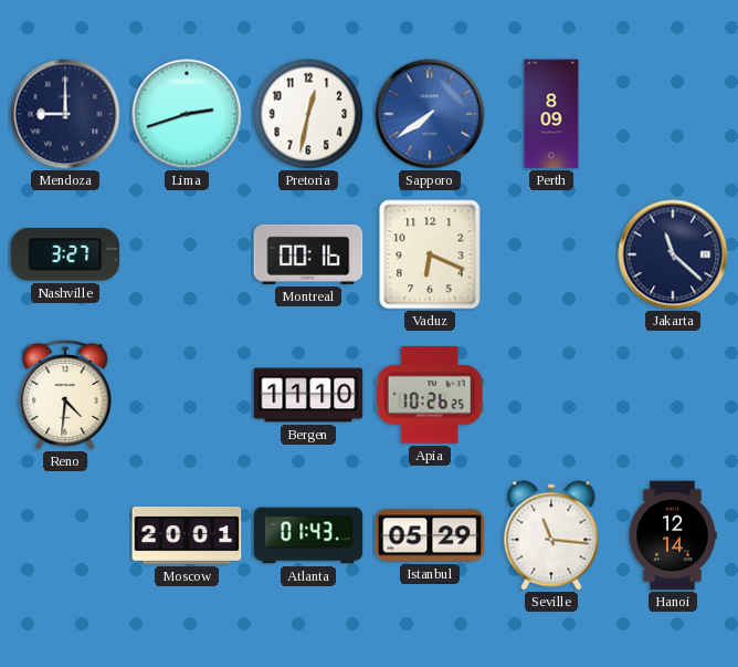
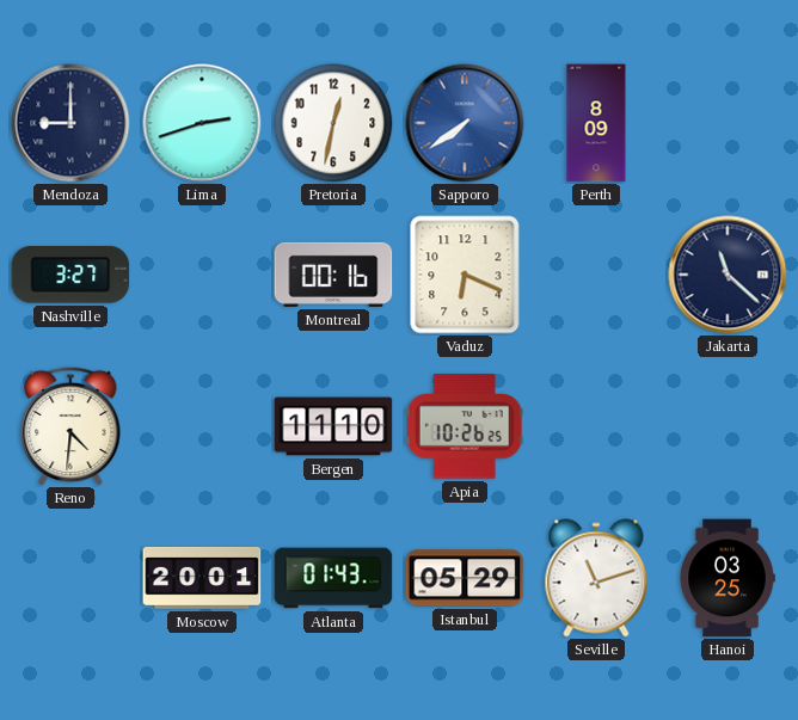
Seville: 11:16 -> 11:12 (596, 578)
Hanoi: 12:14 -> 03:25 (728, 578)
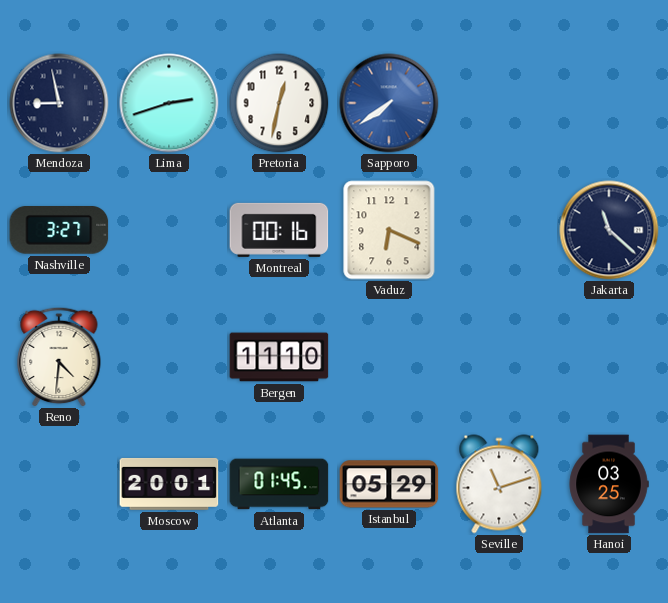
Mendoza: 9:00 -> 8:58 (59, 103)
Perth: 8:09 -> none (596, 123)
Apia: 10:26 -> none (465, 426)
Atlanta: 01:43 -> 01:45 (279, 484)
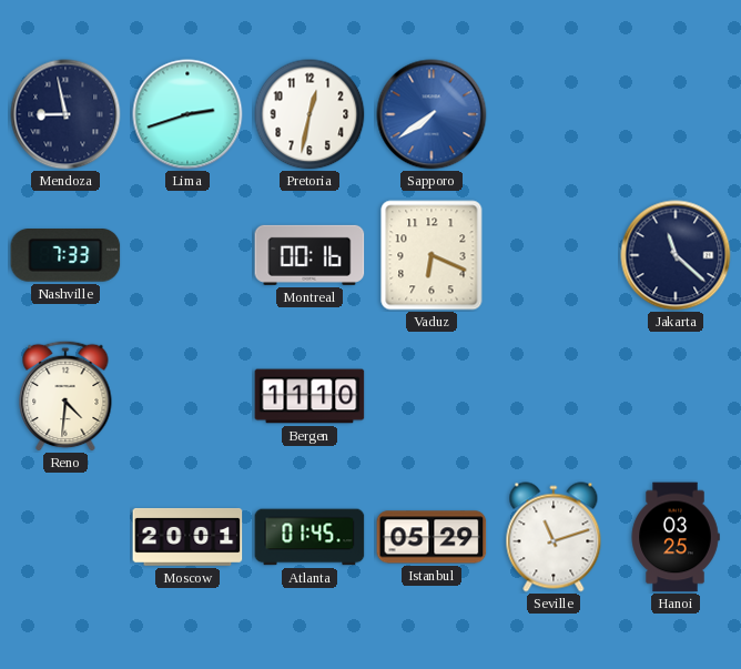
Nashville: 3:27 -> 7:33 (65, 256)
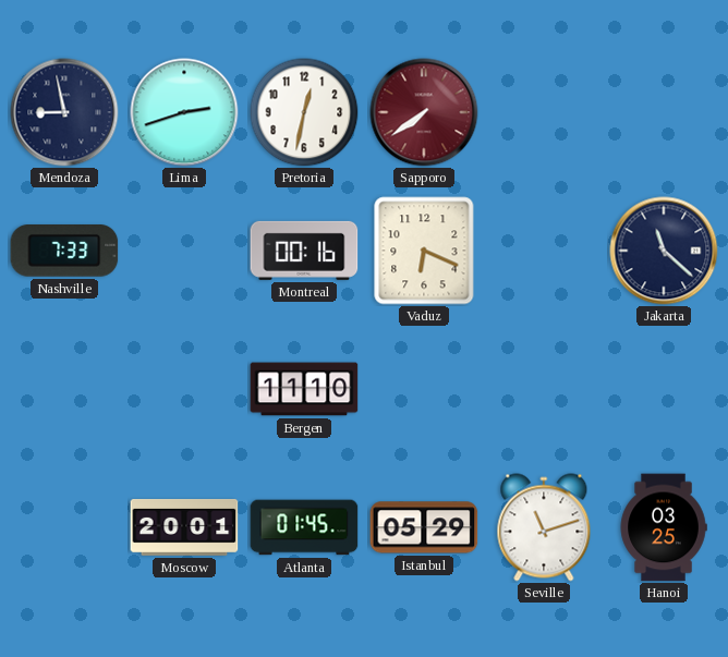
Sapporo dial: blue -> burgundy (424, 112)
Reno: 4:31 -> none (65, 396)
